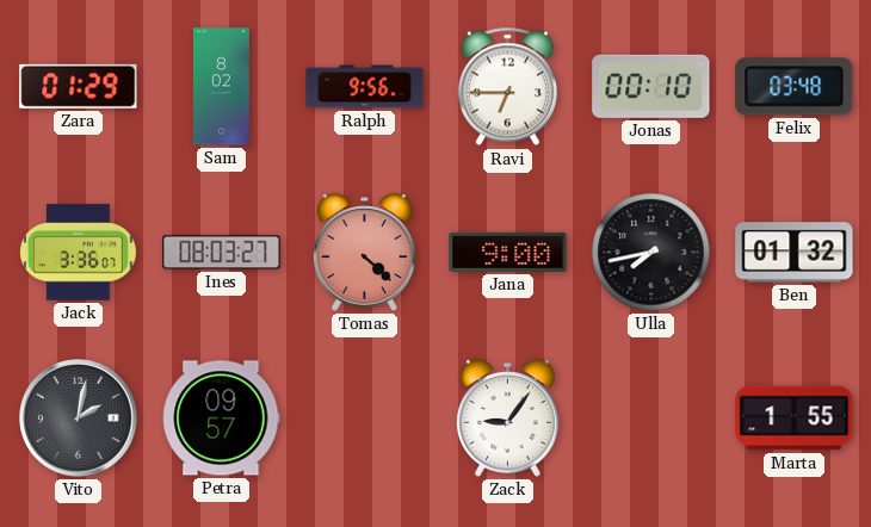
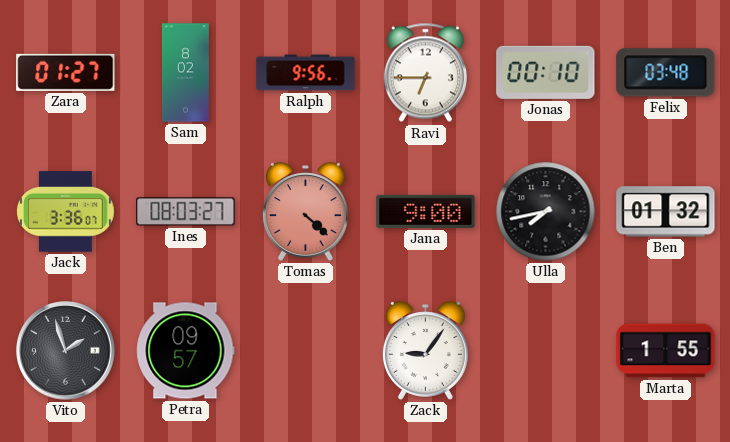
Zara: 01:29 -> 01:27 (66, 72)
Vito: 2:02 -> 1:57 (66, 351)
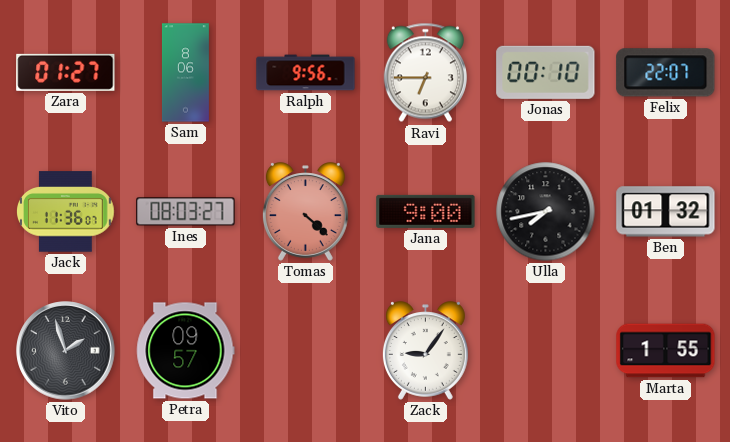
Sam: 8:02 -> 8:06 (185, 73)
Felix: 03:48 -> 22:07 (666, 73)
Jack: 3:36 -> 11:36 (66, 212)
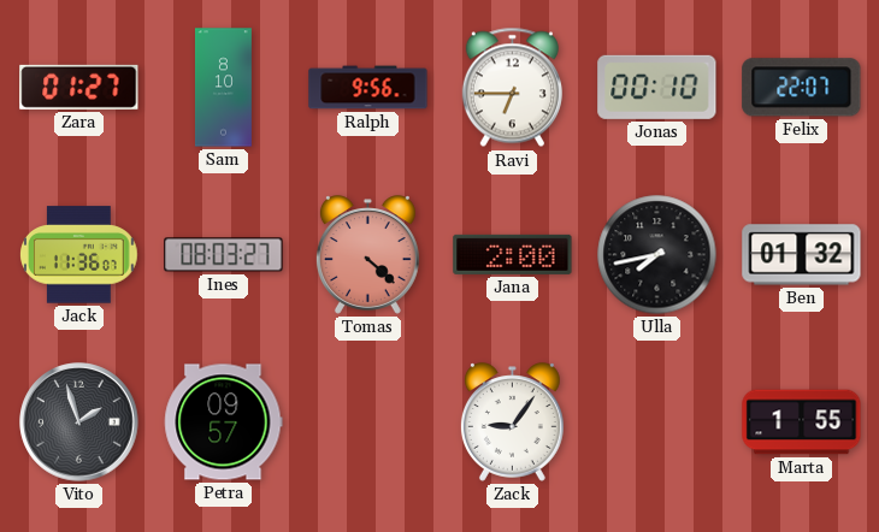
Sam: 8:06 -> 8:10 (223, 88)
Jana: 9:00 -> 2:00 (513, 254)
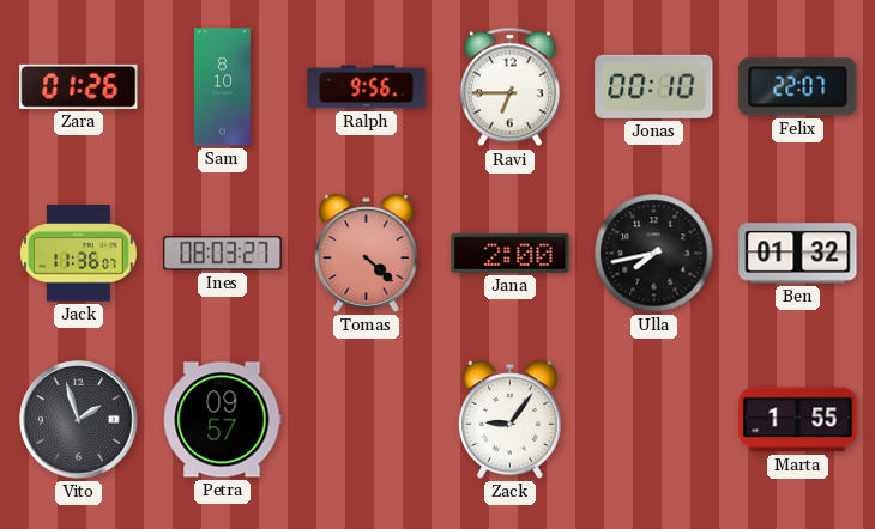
Zara: 01:27 -> 01:26 (79, 86)
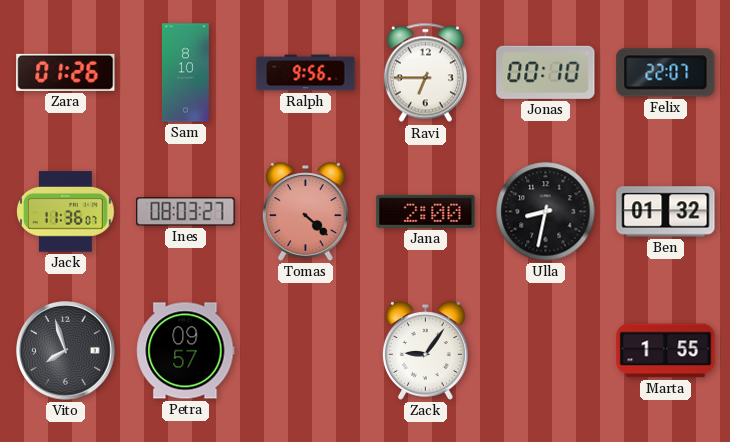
Ulla: 7:43 -> 8:32 (546, 212)
Vito: 1:57 -> 7:57 (66, 351)
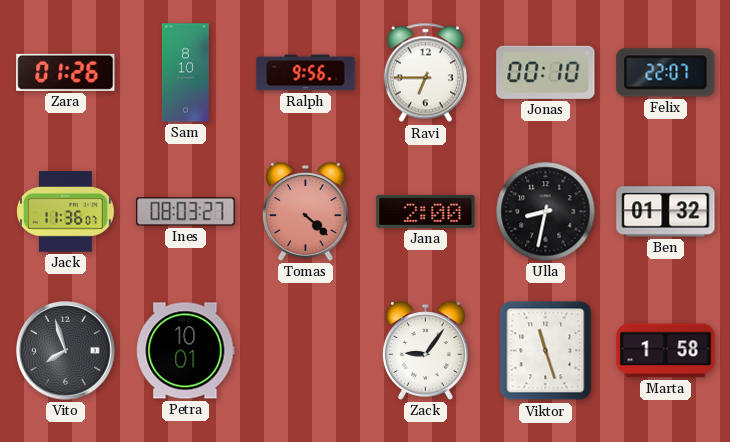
Petra: 09:57 -> 10:01 (186, 351)
Viktor: none -> 11:27 (546, 351)
Marta: 1:55 -> 1:58 (666, 351)
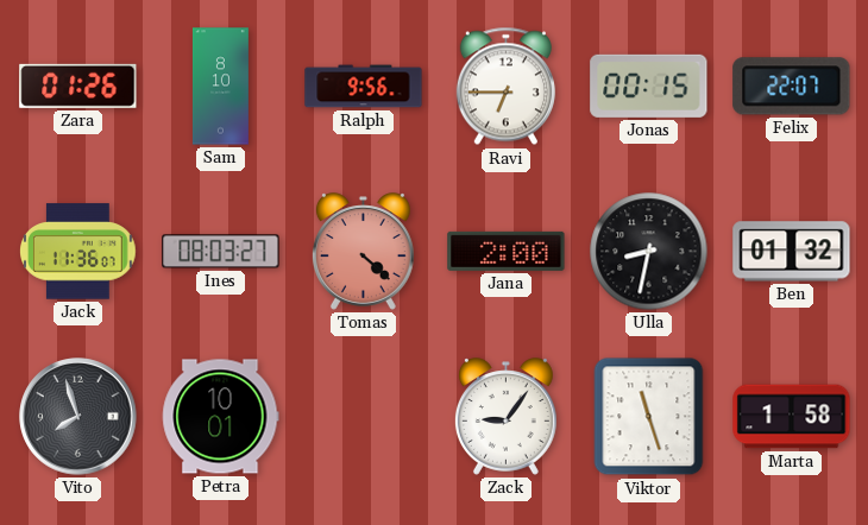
Jonas: 00:10 -> 00:15 (649, 86)
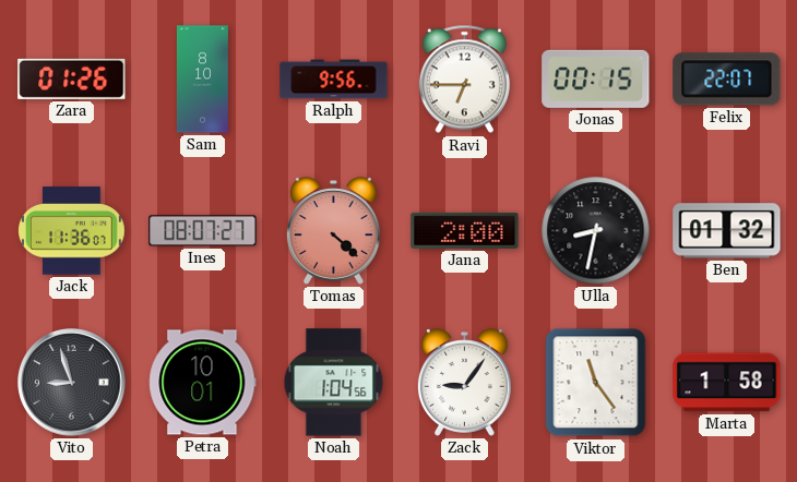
Ines: 08:03 -> 08:07 (203, 231)
Vito: 7:57 -> 8:57 (72, 383)
Noah: none -> 1:04 (334, 383)
Viktor: 11:27 -> 11:24 (596, 383)
